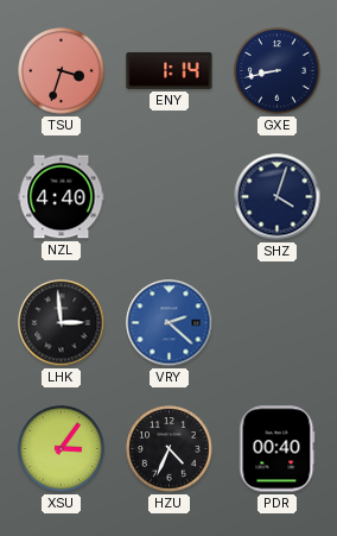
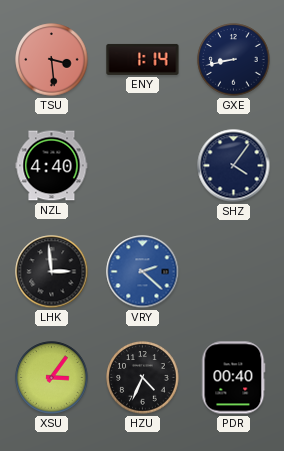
TSU: 3:33 -> 3:29 (52, 60)
SHZ: 4:03 -> 4:06 (234, 166)
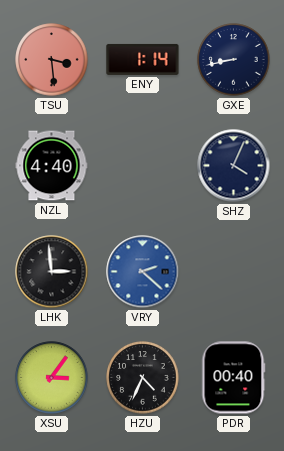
SHZ: 4:06 -> 4:04 (234, 166)
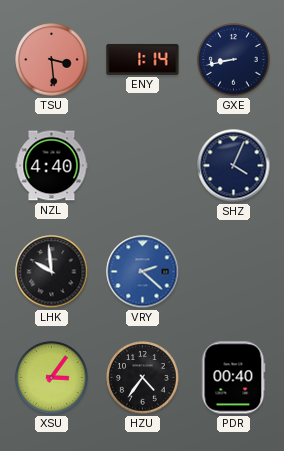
LHK: 2:59 -> 9:59 (52, 272)
HZU: 4:34 -> 4:36 (143, 378)
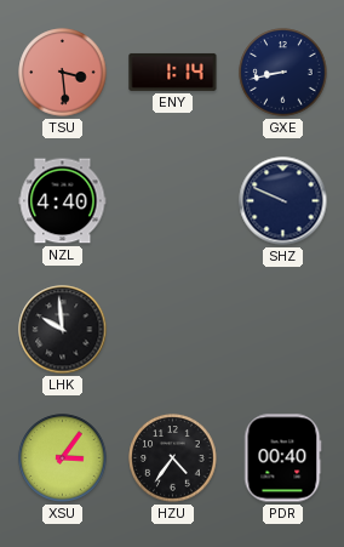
SHZ: 4:04 -> 9:49 (283, 201)
VRY: 2:22 -> none (143, 272)
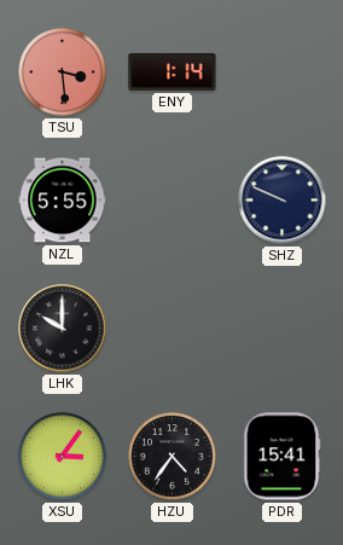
GXE: 8:43 -> none (283, 73)
NZL: 4:40 -> 5:55 (63, 201)
LHK: 9:59 -> 10:00 (63, 329)
PDR: 00:40 -> 15:41 (283, 457)
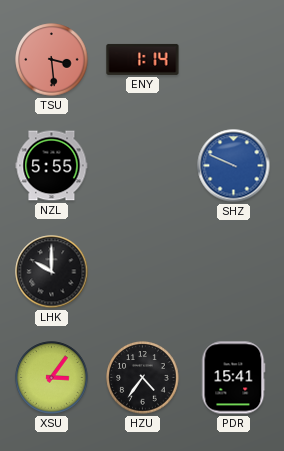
SHZ dial: navy -> blue (234, 166)
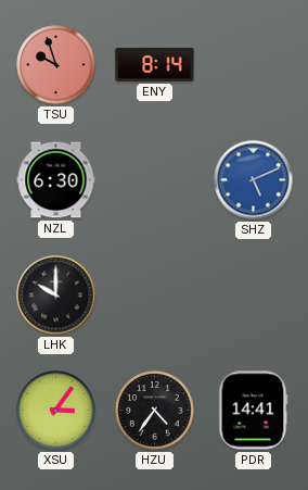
TSU: 3:29 -> 9:57 (56, 65)
ENY: 1:14 -> 8:14 (155, 64)
NZL: 5:55 -> 6:30 (56, 180)
SHZ: 9:49 -> 5:11 (254, 180)
PDR: 15:41 -> 14:41 (254, 411)
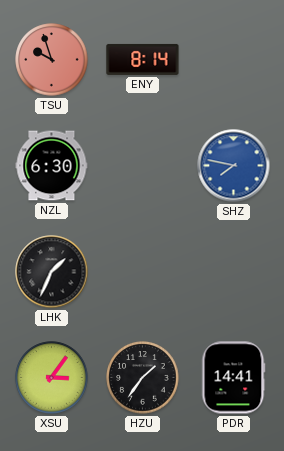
SHZ: 5:11 -> 7:47 (234, 166)
LHK: 10:00 -> 1:34 (52, 272)
HZU: 4:36 -> 1:36 (143, 378)
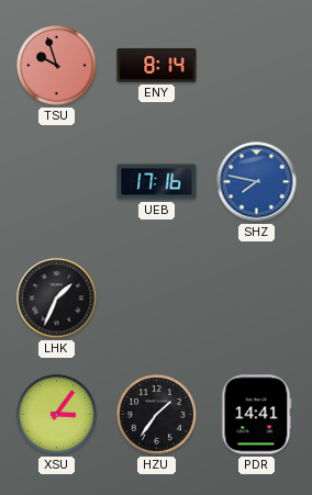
NZL: 6:30 -> none (52, 166)
UEB: none -> 17:16 (157, 182)
